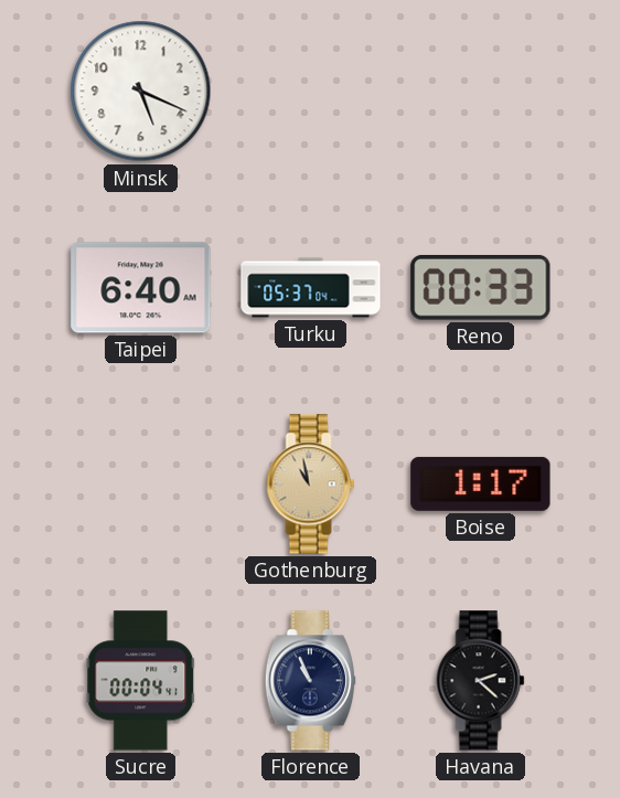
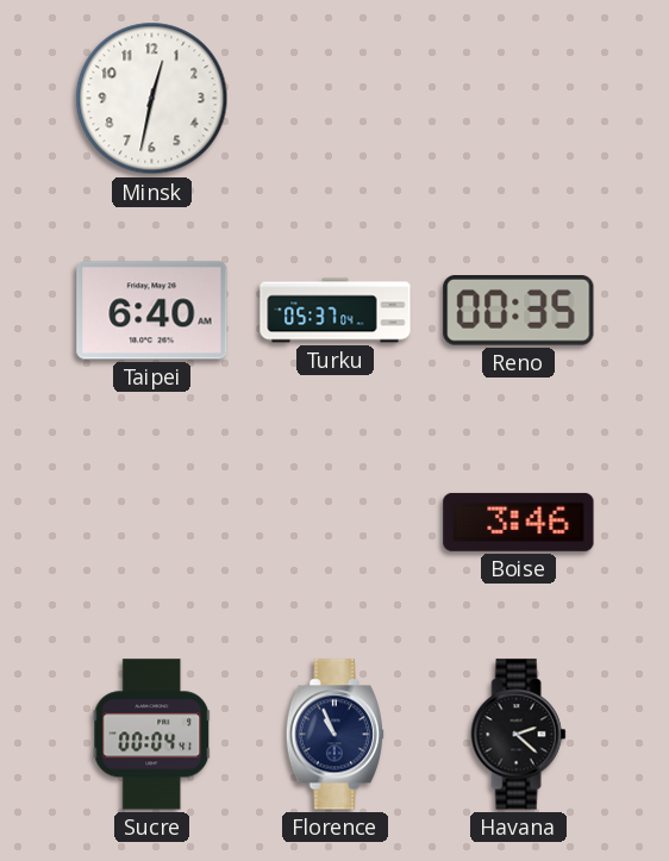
Minsk: 5:19 -> 12:32 (152, 99)
Reno: 00:33 -> 00:35 (519, 311)
Gothenburg: 10:58 -> none (311, 485)
Boise: 1:17 -> 3:46 (519, 522)
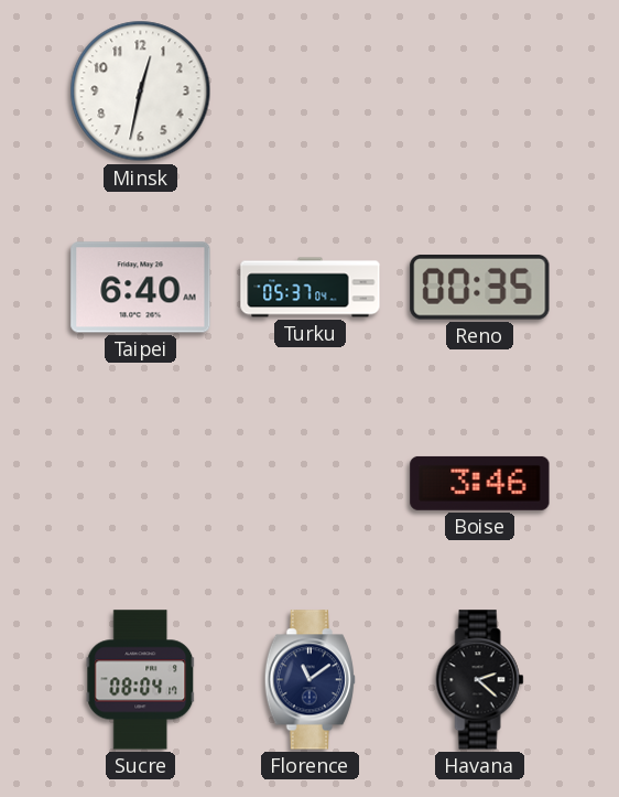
Sucre: 00:04 -> 08:04 (141, 680)
Florence: 10:56 -> 11:09 (309, 680)
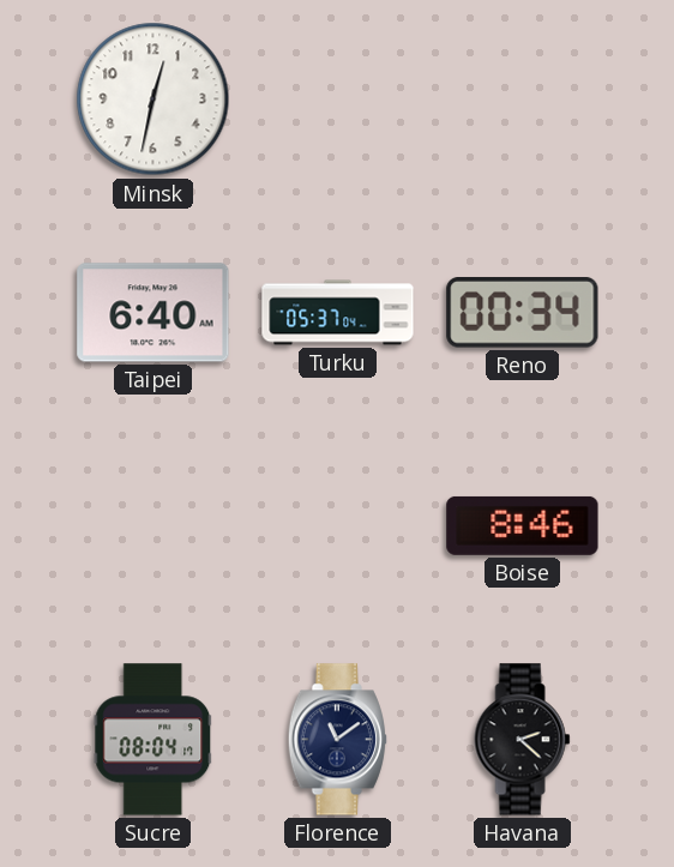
Reno: 00:35 -> 00:34 (523, 313)
Boise: 3:46 -> 8:46 (523, 525)
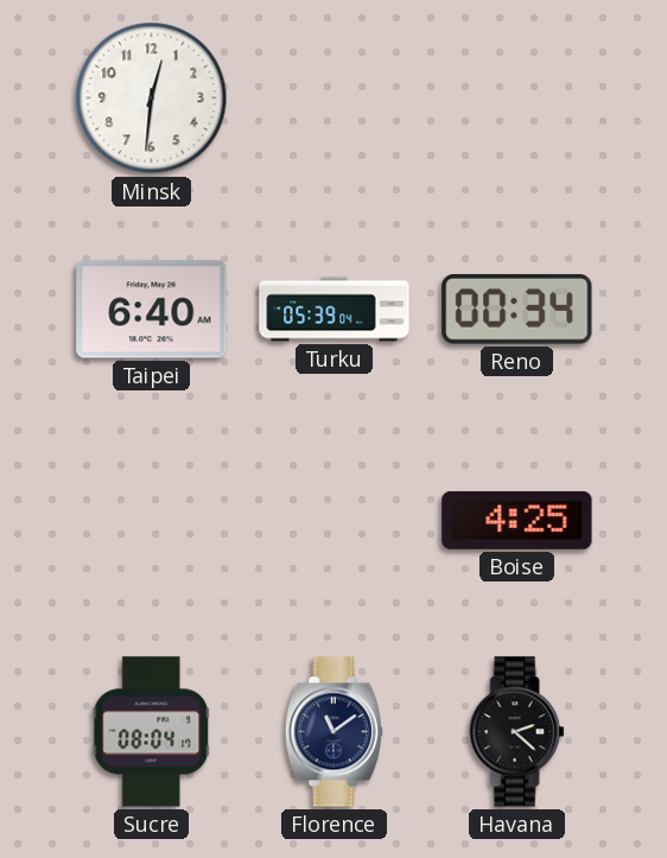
Minsk: 12:32 -> 12:31 (152, 98)
Turku: 05:37 -> 05:39 (335, 310)
Boise: 8:46 -> 4:25 (517, 520)
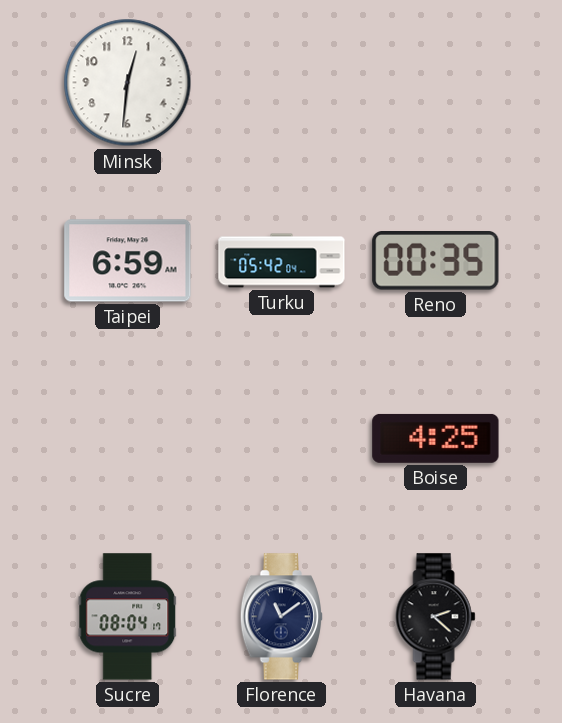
Taipei: 6:40 -> 6:59 (128, 261)
Turku: 05:39 -> 05:42 (282, 261)
Reno: 00:34 -> 00:35 (436, 261)
